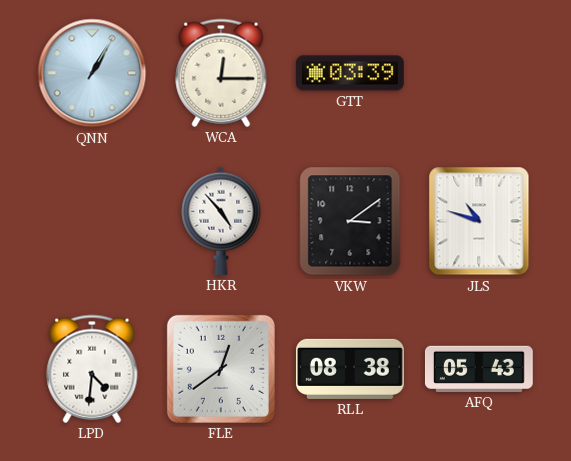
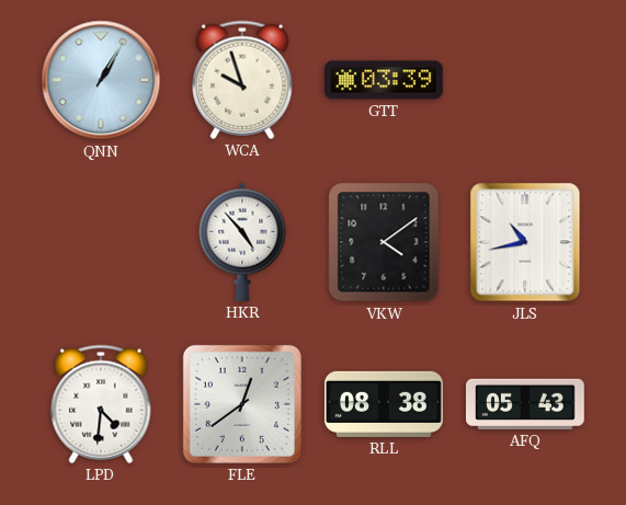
WCA: 12:15 -> 9:57 (242, 80)
VKW: 3:09 -> 4:09 (384, 242)
JLS: 10:48 -> 10:43 (525, 242)
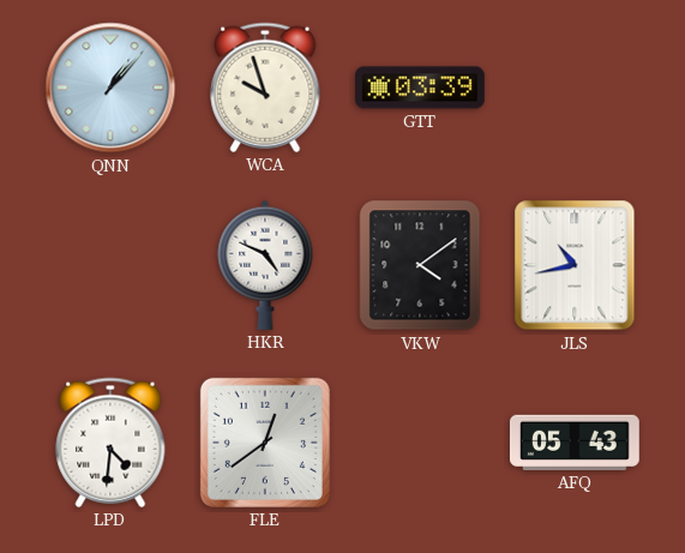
QNN: 1:05 -> 1:07 (110, 88)
HKR: 4:53 -> 4:49 (265, 265)
RLL: 08:38 -> none (384, 404)
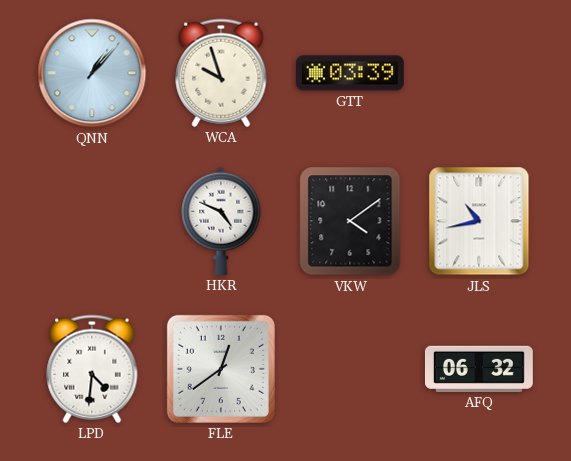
AFQ: 05:43 -> 06:32 (479, 369)
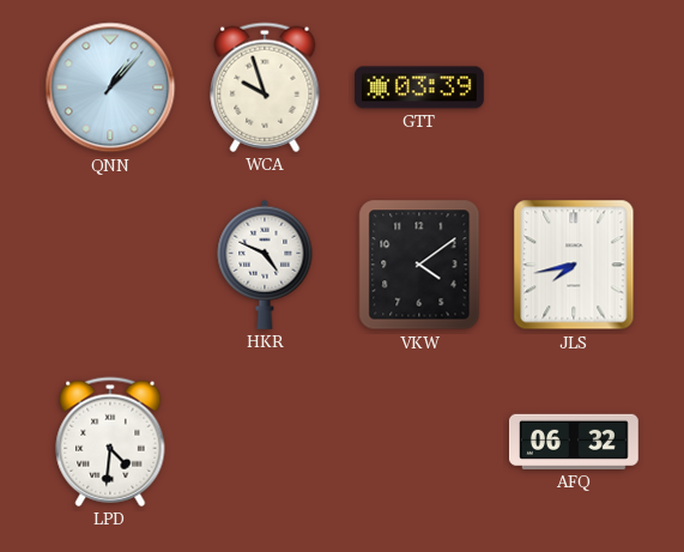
JLS: 10:43 -> 7:43 (574, 265)
FLE: 12:39 -> none (221, 369)
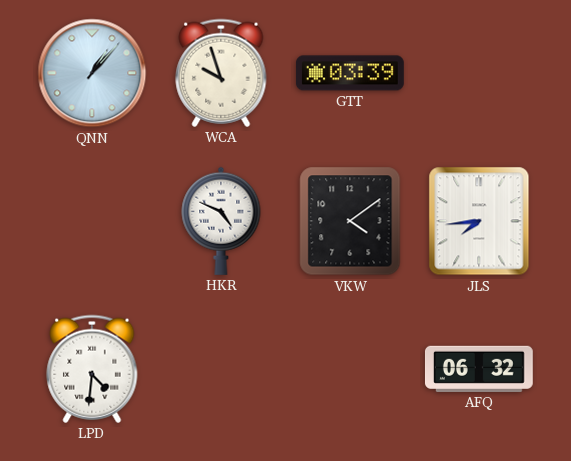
JLS: 7:43 -> 7:44 (479, 221)
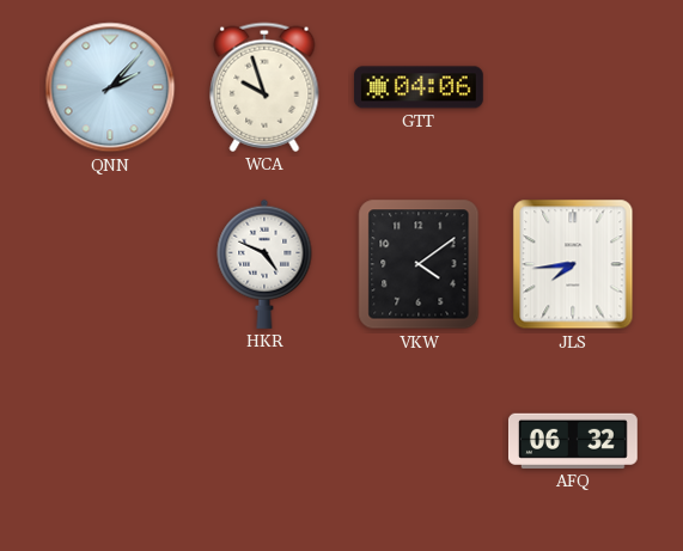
QNN: 1:07 -> 2:07 (110, 87)
GTT: 03:39 -> 04:06 (419, 87)
LPD: 4:31 -> none (92, 369)
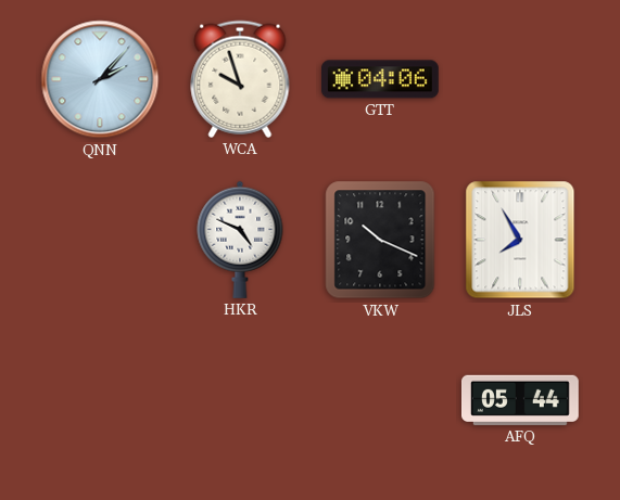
VKW: 4:09 -> 10:19 (380, 240)
JLS: 7:44 -> 7:55 (520, 240)
AFQ: 06:32 -> 05:44 (520, 400)
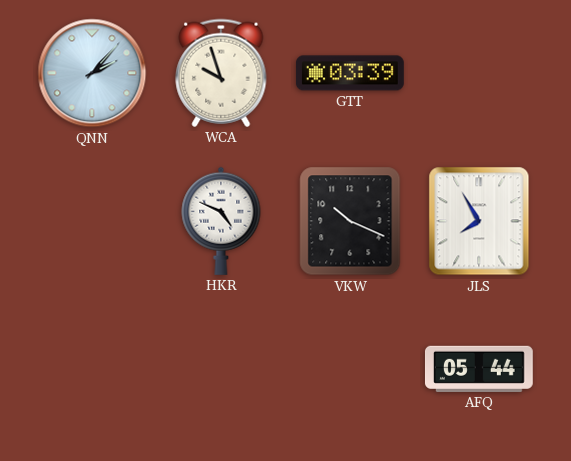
GTT: 04:06 -> 03:39 (350, 73)
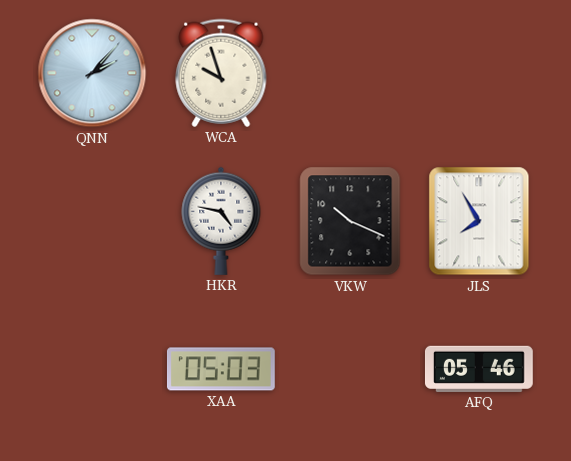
GTT: 03:39 -> none (350, 73)
HKR: 4:49 -> 4:47 (221, 221)
XAA: none -> 05:03 (221, 369)
AFQ: 05:44 -> 05:46 (479, 369)
